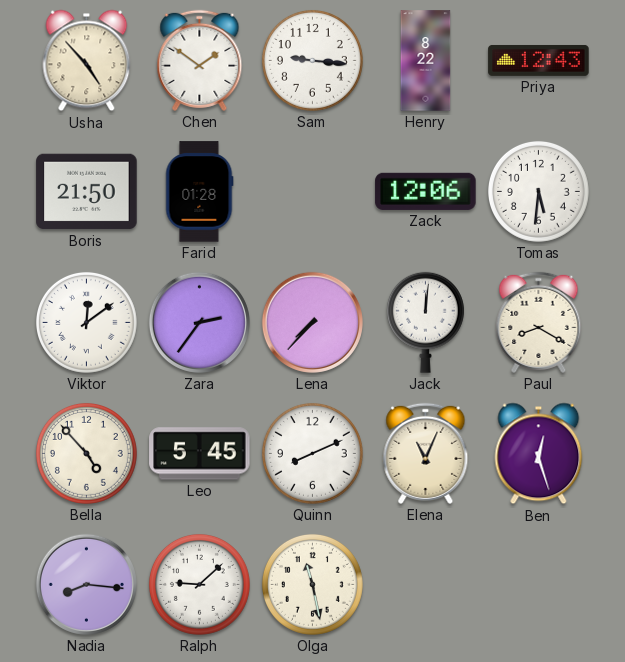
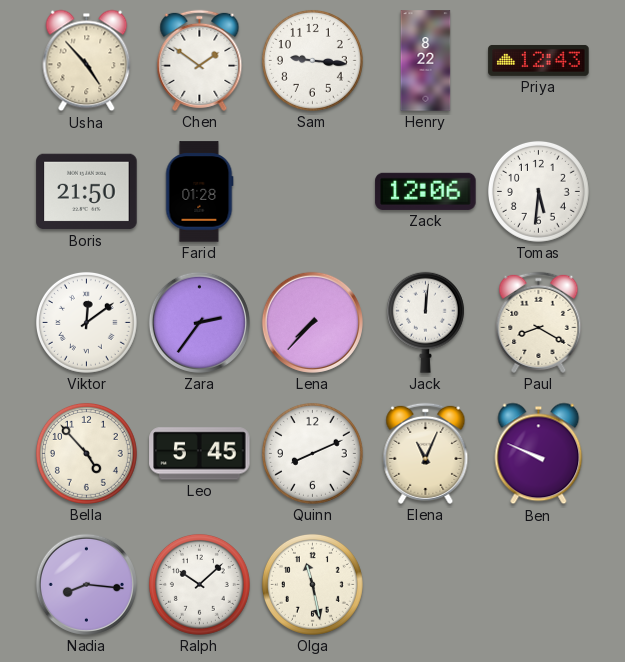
Ben: 12:27 -> 9:49 (539, 454)
Ralph: 9:08 -> 10:08 (199, 584)
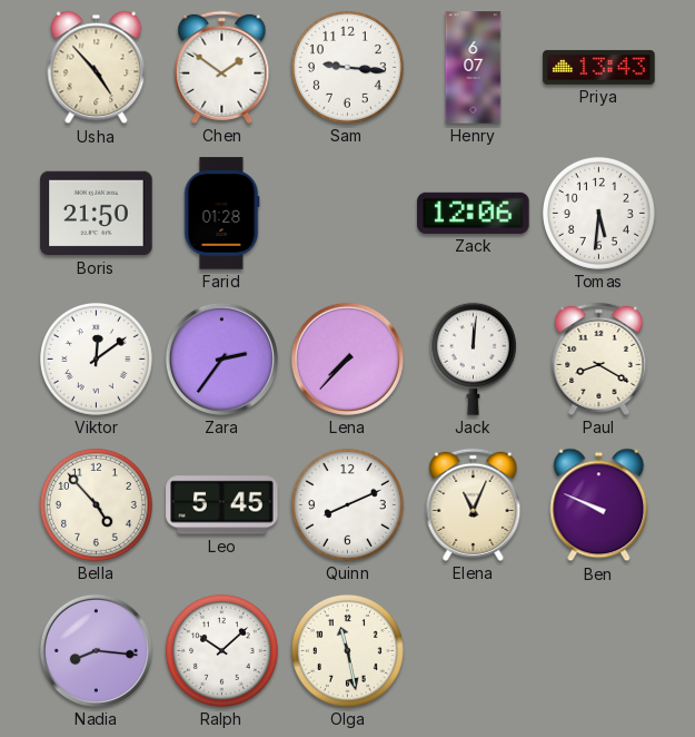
Henry: 8:22 -> 6:07 (474, 68)
Priya: 12:43 -> 13:43 (599, 67)
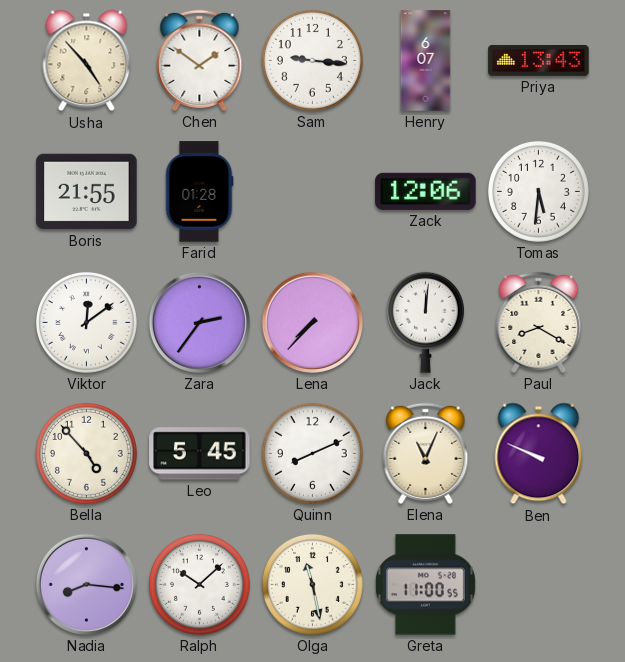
Boris: 21:50 -> 21:55 (87, 192)
Greta: none -> 11:00 (425, 585)
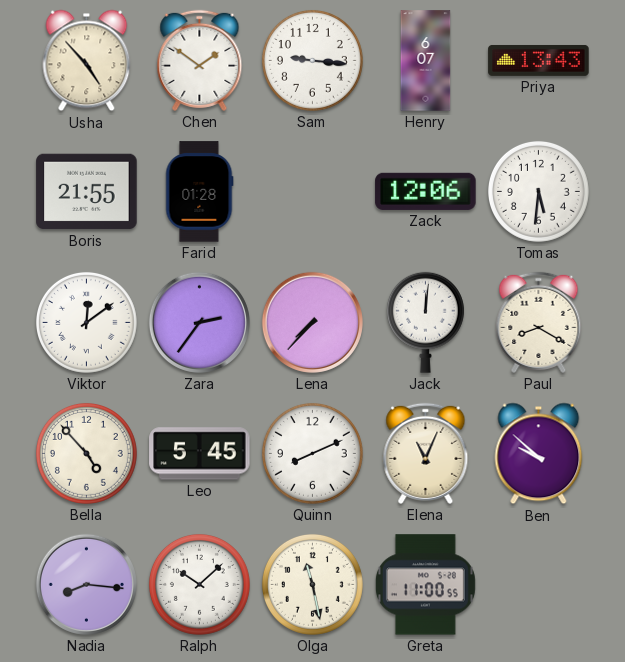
Ben: 9:49 -> 9:52 (539, 454)
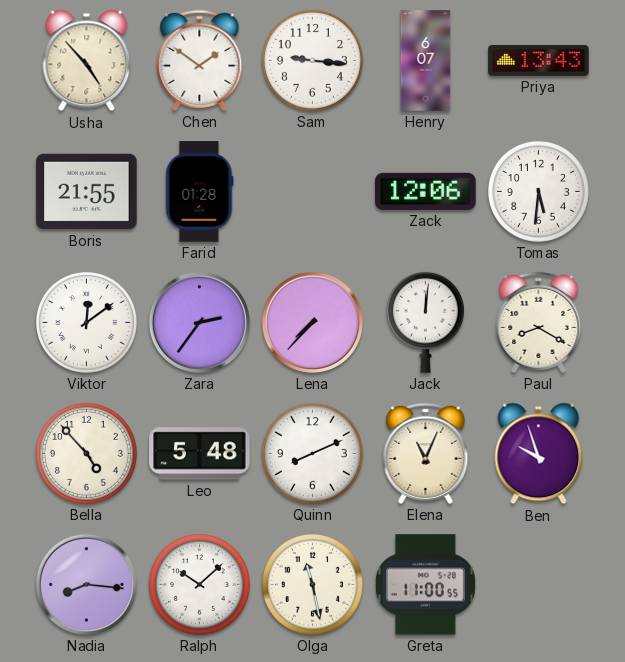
Leo: 5:45 -> 5:48 (200, 454)
Ben: 9:52 -> 9:57 (539, 454)
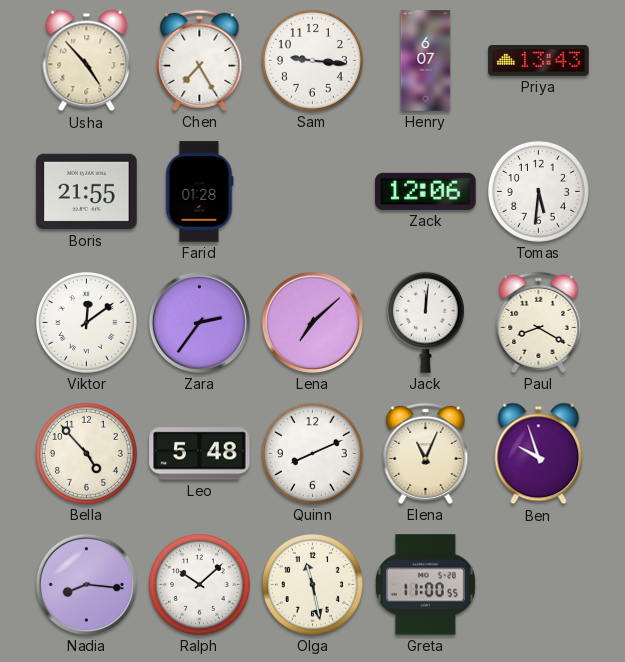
Chen: 1:51 -> 7:25 (200, 60)
Lena: 7:37 -> 7:08 (312, 322)
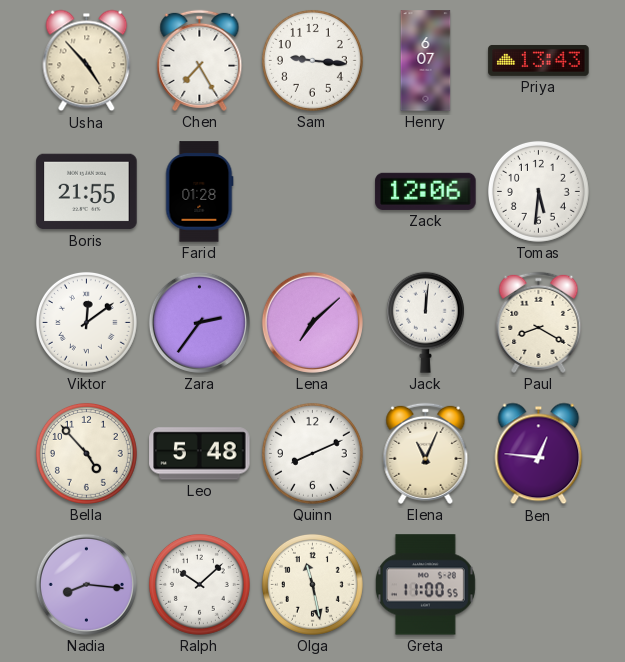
Ben: 9:57 -> 12:46 (539, 454)
